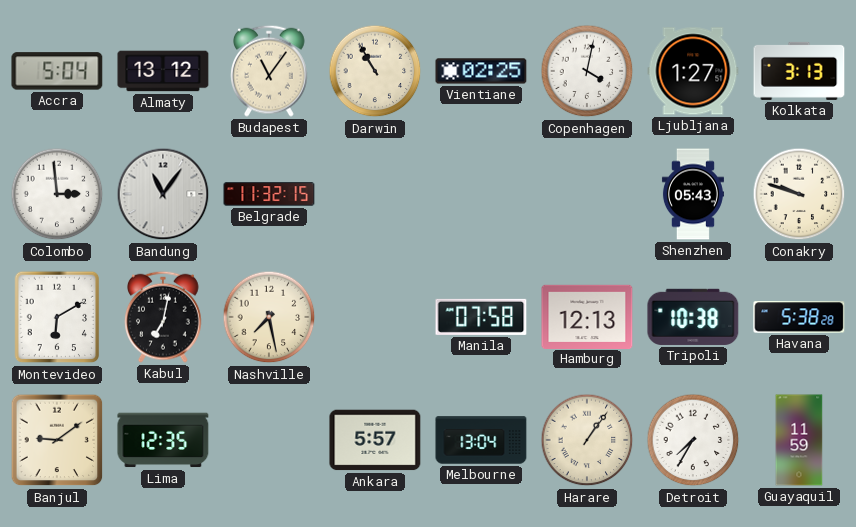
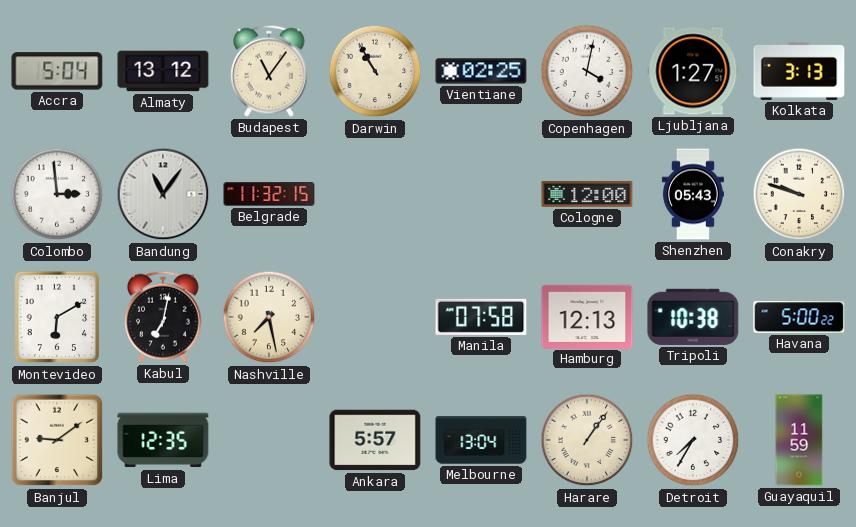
Cologne: none -> 12:00 (587, 194)
Havana: 5:38 -> 5:00 (799, 317)
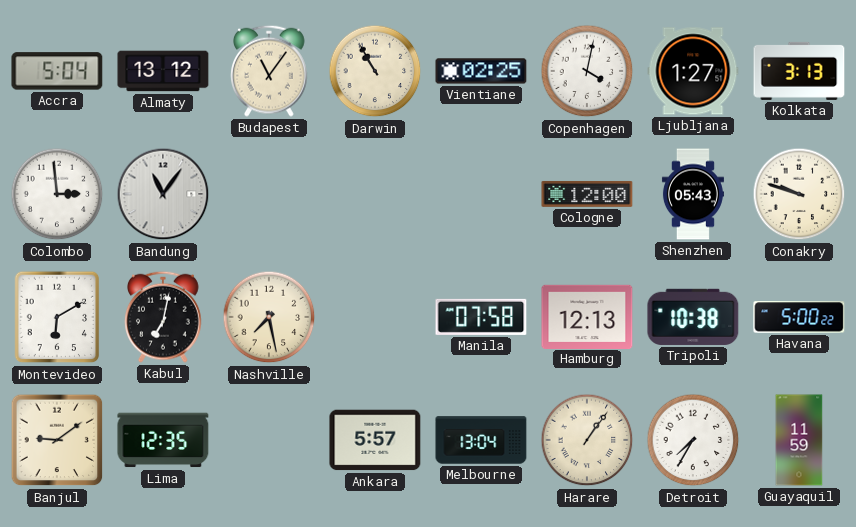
Belgrade: 11:32 -> none (269, 194)
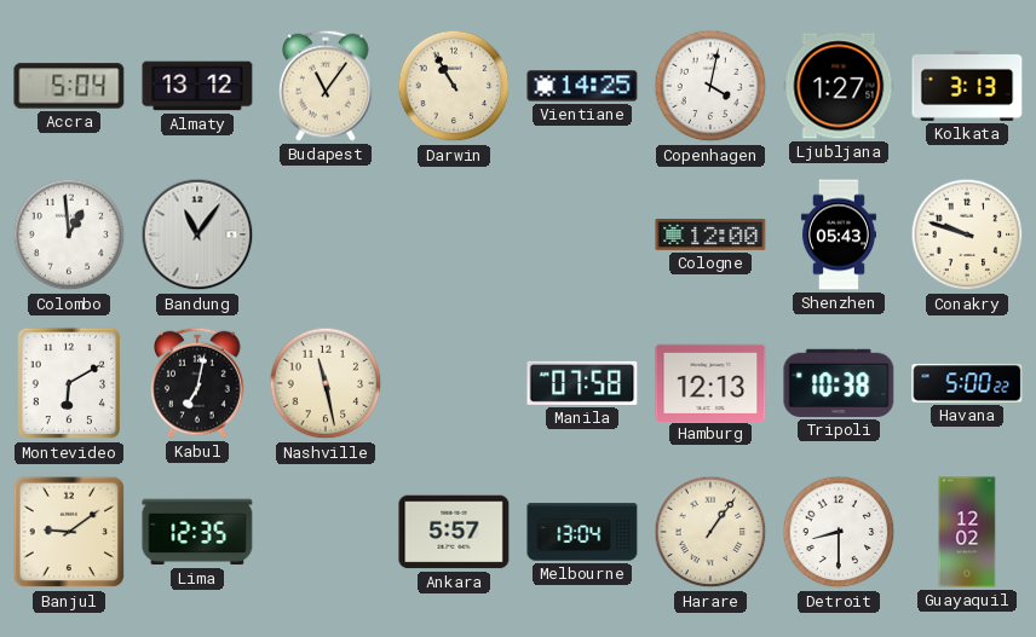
Vientiane: 02:25 -> 14:25 (582, 86)
Colombo: 2:59 -> 12:59 (69, 234)
Nashville: 7:28 -> 11:28 (326, 383)
Detroit: 7:35 -> 8:30 (839, 532)
Guayaquil: 11:59 -> 12:02 (967, 532)
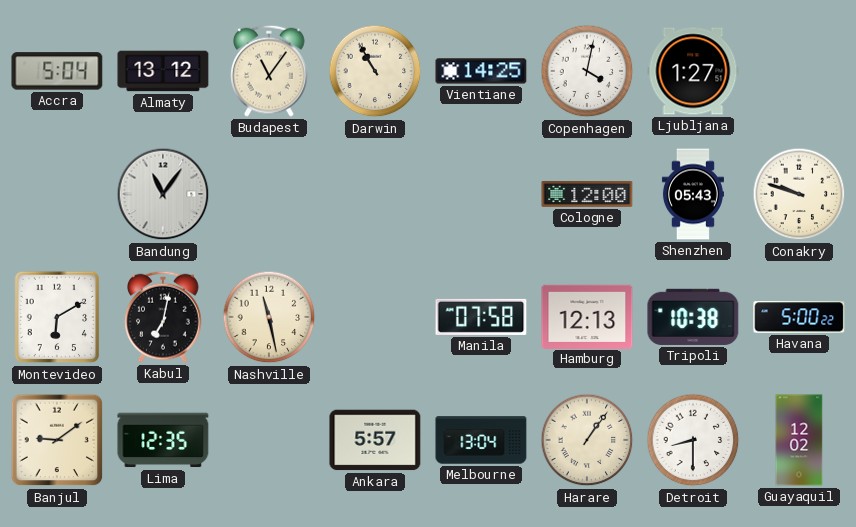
Kolkata: 3:13 -> none (967, 86)
Colombo: 12:59 -> none (69, 234)
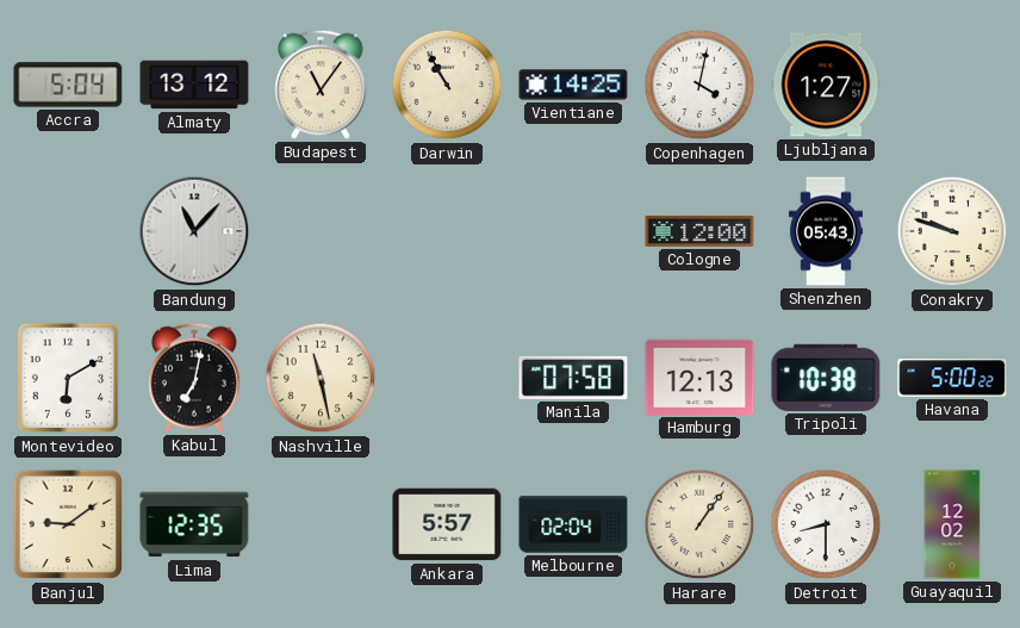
Bandung: 11:06 -> 11:07 (194, 231)
Melbourne: 13:04 -> 02:04 (573, 524)
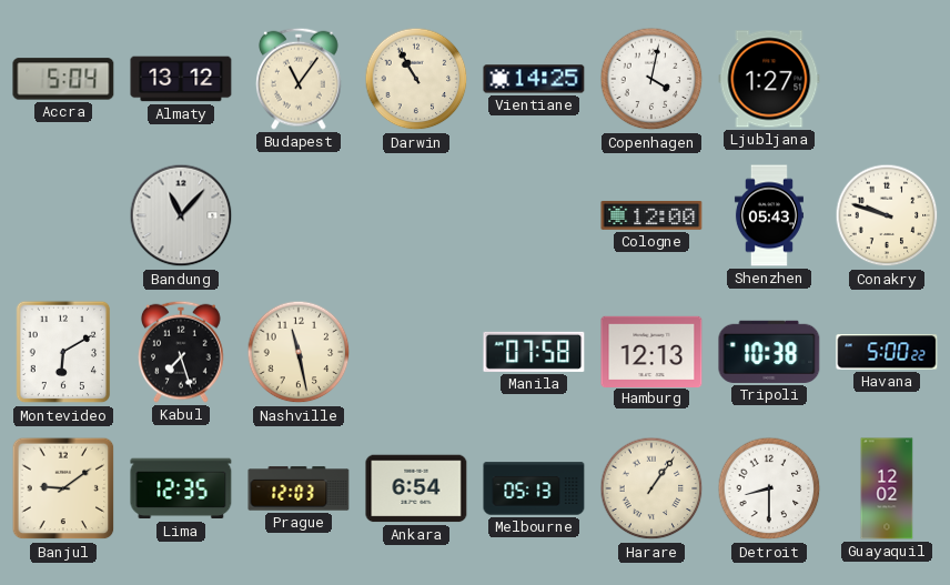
Kabul: 7:02 -> 7:27 (182, 352)
Prague: none -> 12:03 (299, 488)
Ankara: 5:57 -> 6:54 (416, 488)
Melbourne: 02:04 -> 05:13 (534, 488)
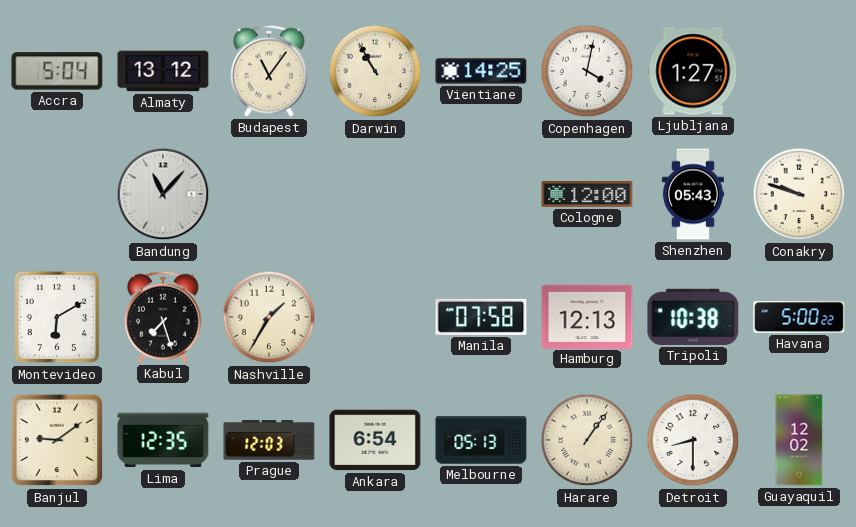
Nashville: 11:28 -> 1:35 (269, 317)
